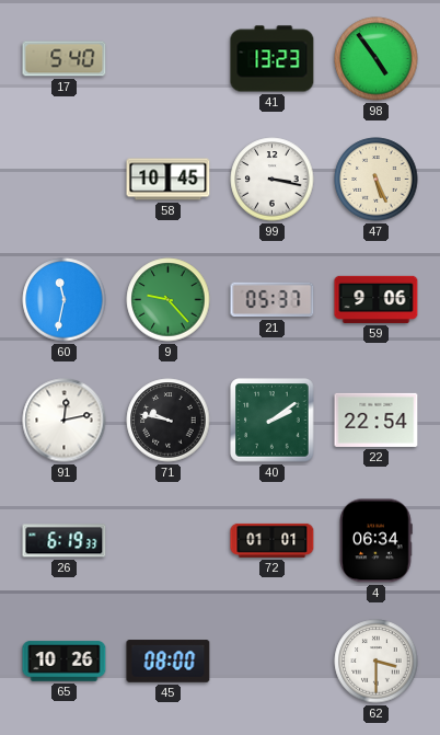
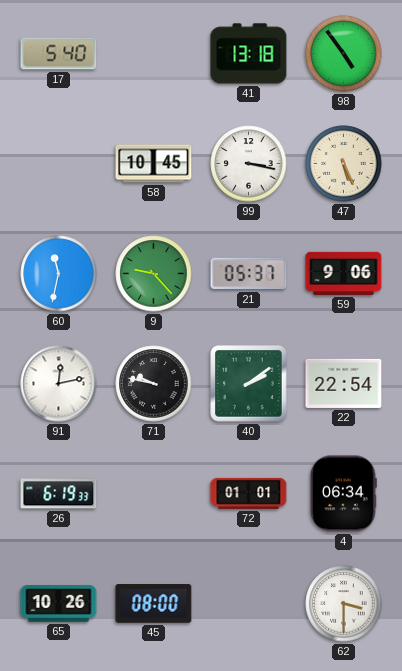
41: 13:23 -> 13:18 (249, 54)
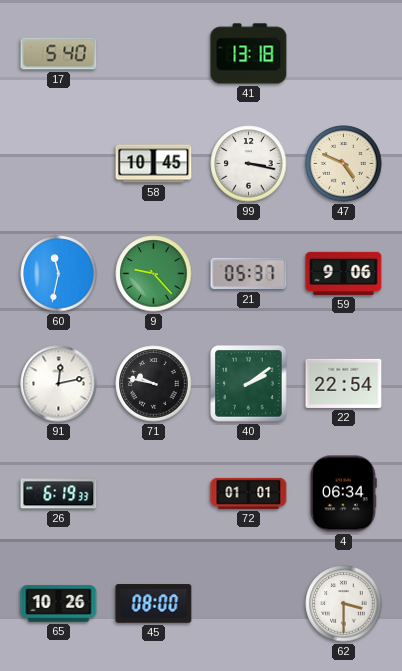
98: 4:54 -> none (344, 54)
47: 5:26 -> 4:49 (344, 164)
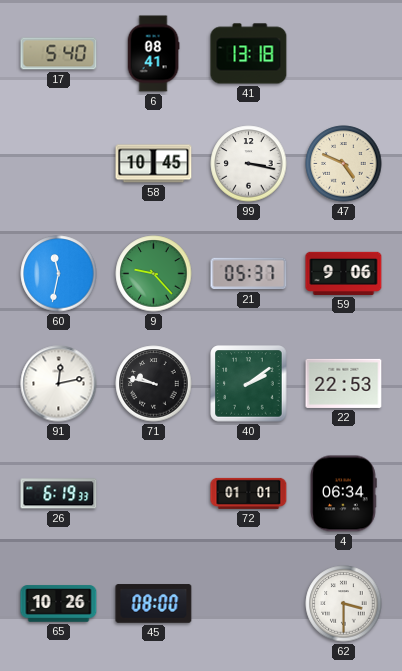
6: none -> 08:41 (153, 54)
22: 22:54 -> 22:53 (344, 383)
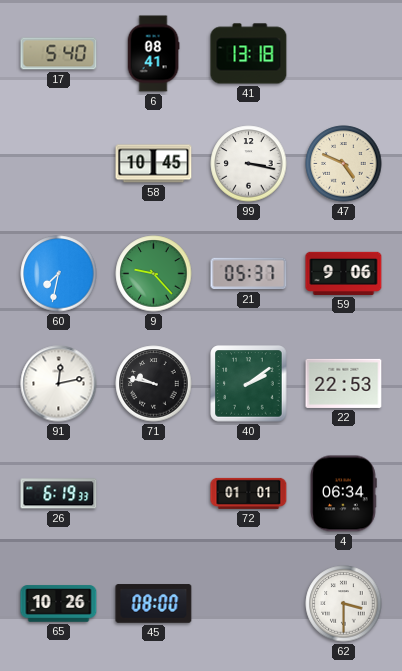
60: 11:32 -> 7:32 (59, 274)
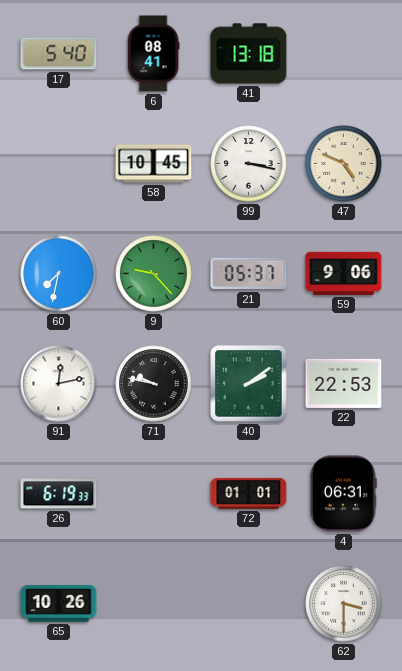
4: 06:34 -> 06:31 (343, 494)
45: 08:00 -> none (154, 604)
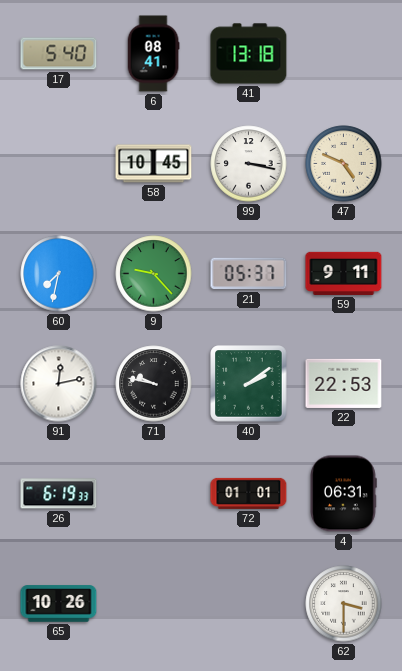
59: 9:06 -> 9:11 (344, 273)
